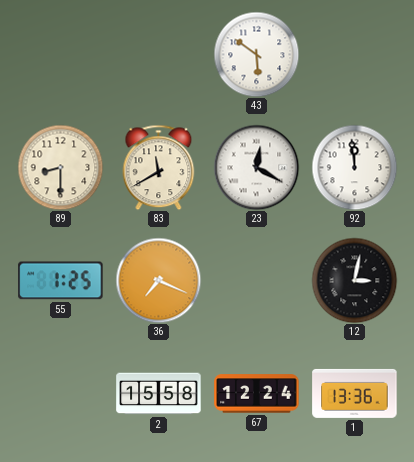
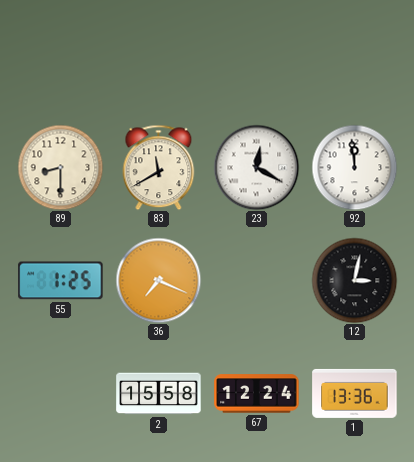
43: 5:51 -> none (256, 54)
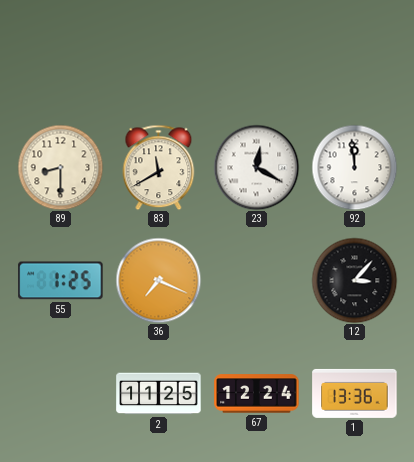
12: 3:02 -> 3:07 (354, 280)
2: 15:58 -> 11:25 (159, 394)
